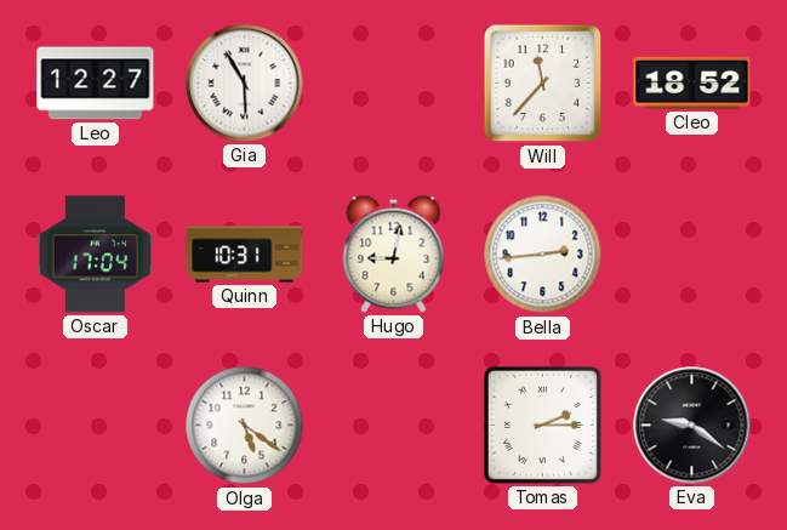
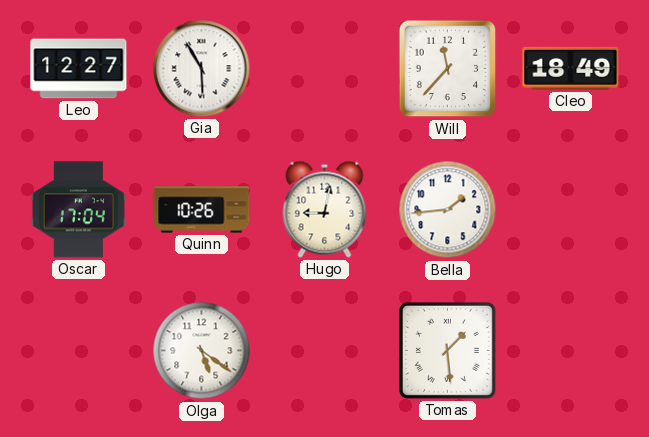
Cleo: 18:52 -> 18:49 (571, 68)
Quinn: 10:31 -> 10:26 (202, 210)
Bella: 2:44 -> 1:44 (448, 210)
Tomas: 2:15 -> 1:29 (447, 350)
Eva: 9:21 -> none (692, 426)
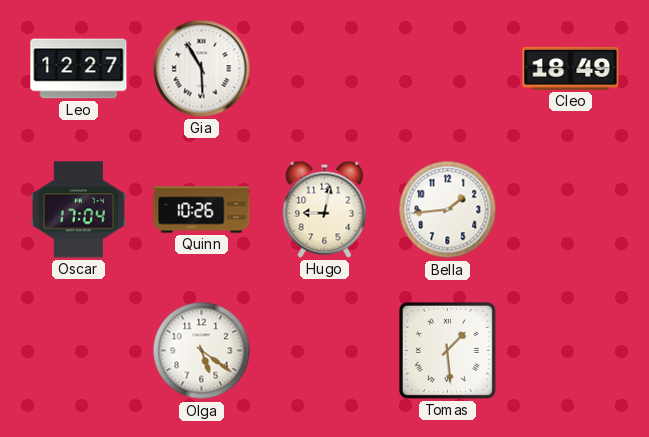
Will: 11:37 -> none (448, 69)
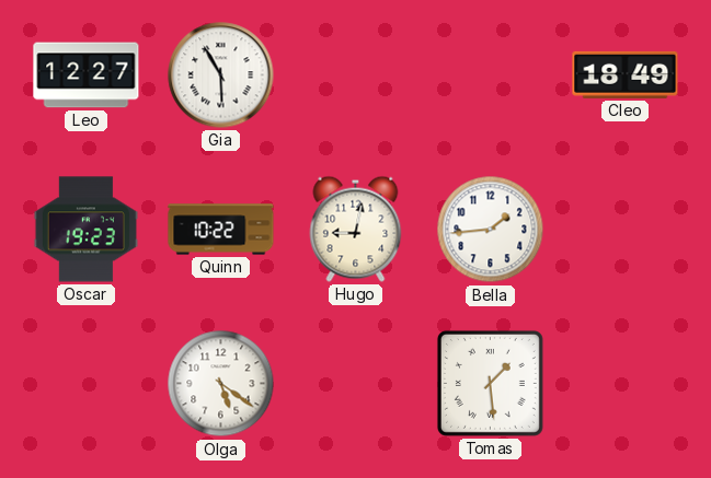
Oscar: 17:04 -> 19:23 (85, 230)
Quinn: 10:26 -> 10:22 (221, 230)
